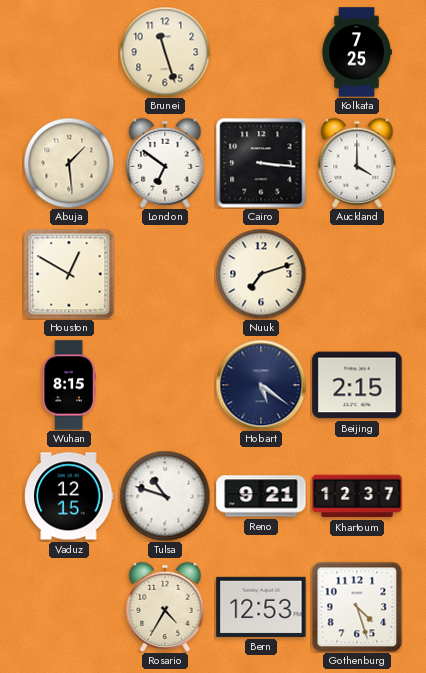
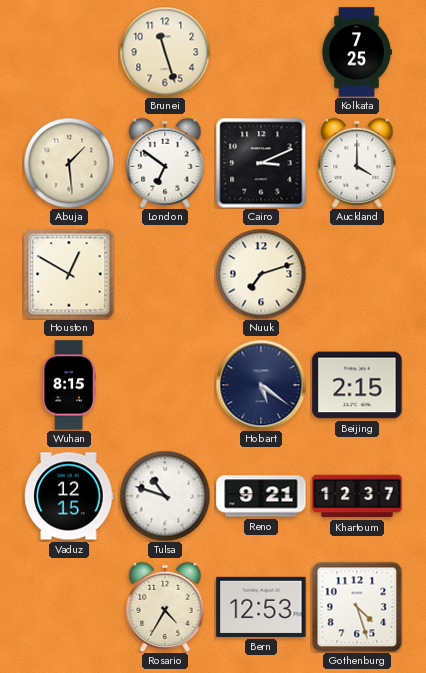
Cairo: 3:16 -> 3:11 (261, 163)
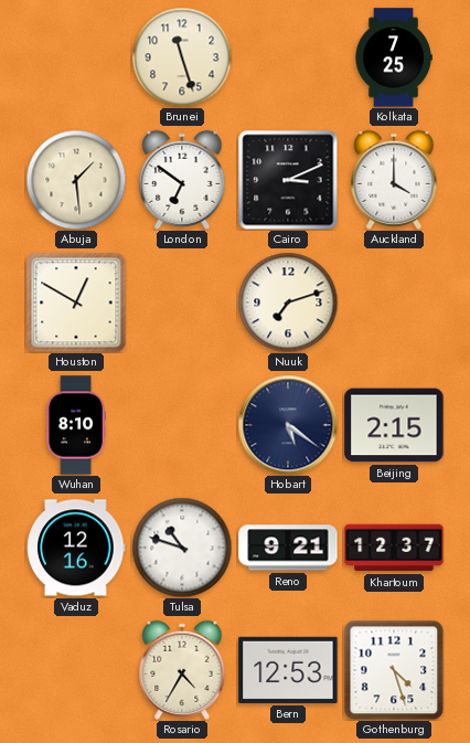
Wuhan: 8:15 -> 8:10 (76, 425)
Vaduz: 12:15 -> 12:16 (76, 548)
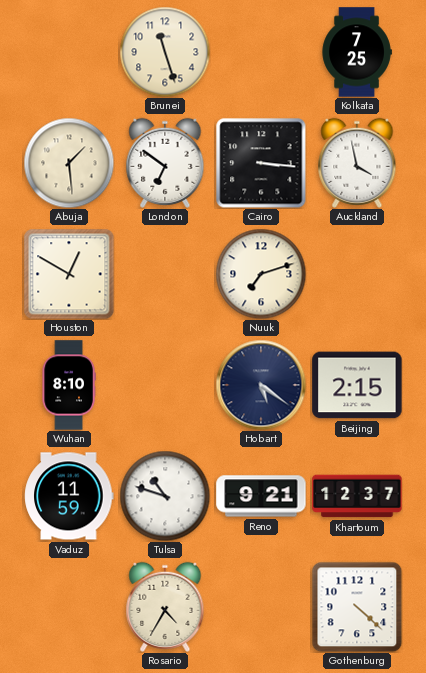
Cairo: 3:11 -> 3:16 (261, 163)
Auckland: 4:00 -> 3:58 (357, 163)
Vaduz: 12:16 -> 11:59 (69, 496)
Bern: 12:53 -> none (288, 670)
Gothenburg: 4:27 -> 4:22 (357, 607)
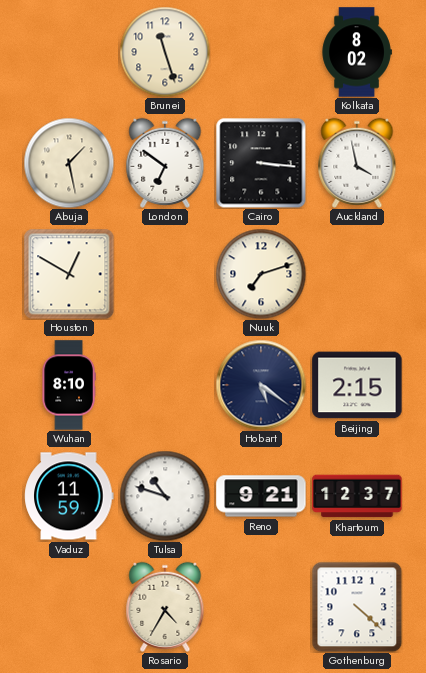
Kolkata: 7:25 -> 8:02 (357, 52)
Abuja: 1:29 -> 1:28 (69, 163)
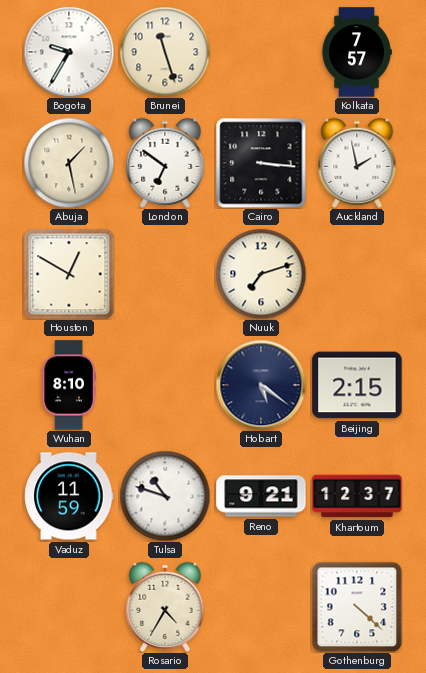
Bogota: none -> 9:35 (69, 52)
Kolkata: 8:02 -> 7:57 (357, 52)
Auckland: 3:58 -> 1:58 (357, 163)
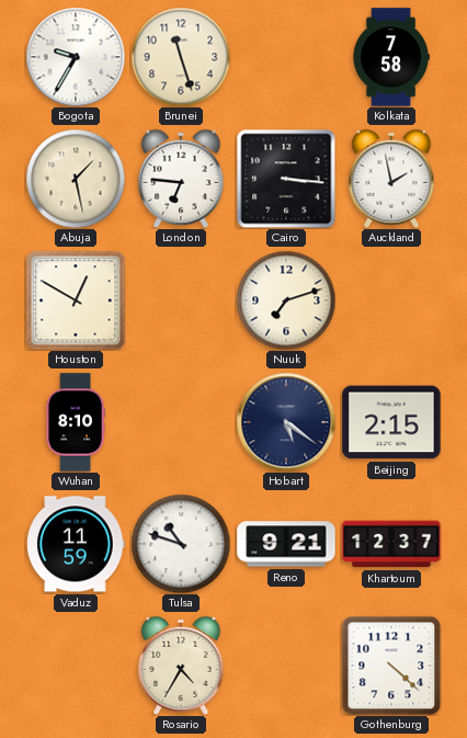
Kolkata: 7:57 -> 7:58 (391, 57)
London: 6:51 -> 6:46 (181, 179)
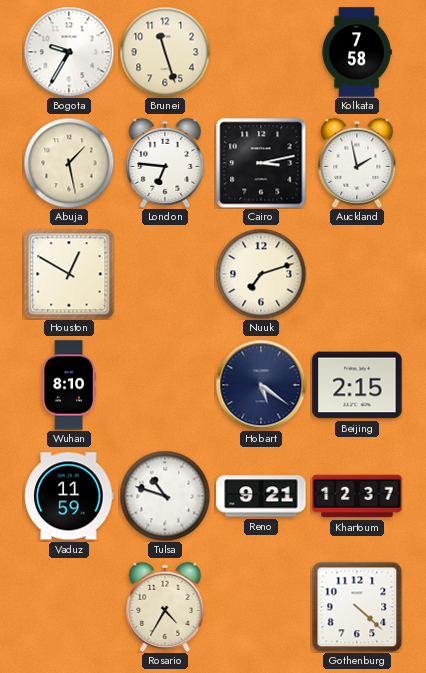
Cairo: 3:16 -> 3:13 (261, 163)
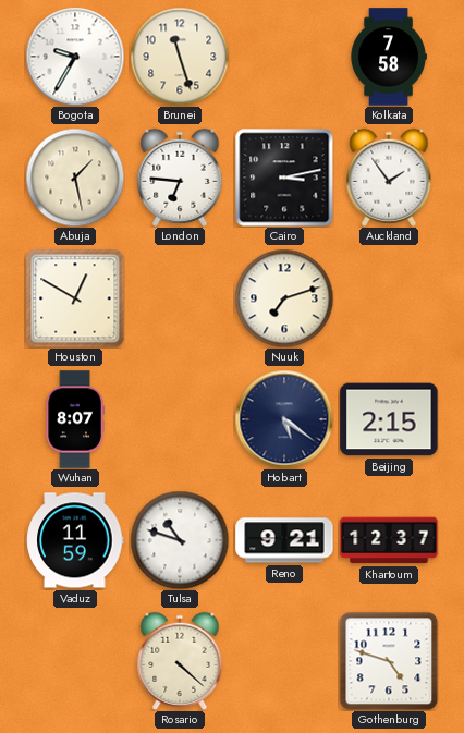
Auckland: 1:58 -> 1:54 (389, 178)
Wuhan: 8:10 -> 8:07 (75, 419)
Rosario: 4:35 -> 4:22 (180, 661)
Gothenburg: 4:22 -> 4:48 (389, 661)
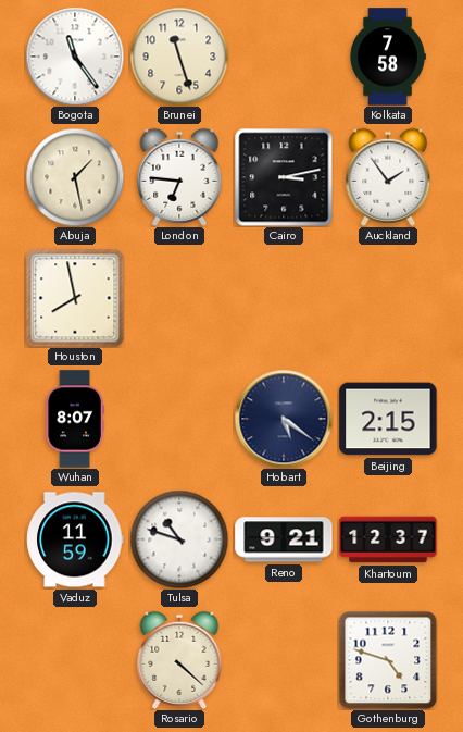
Bogota: 9:35 -> 11:24 (75, 57)
Houston: 12:50 -> 7:58 (75, 298)
Nuuk: 7:12 -> none (284, 298)
